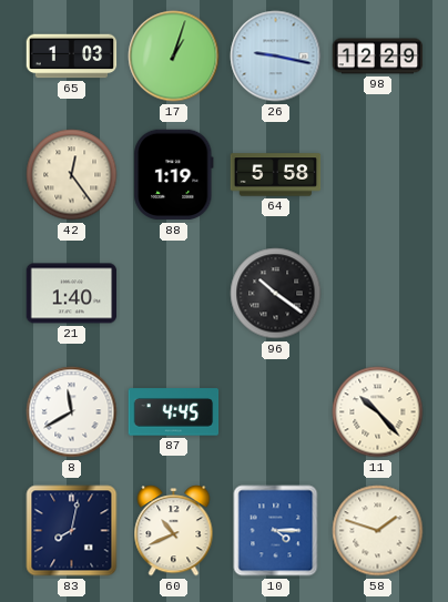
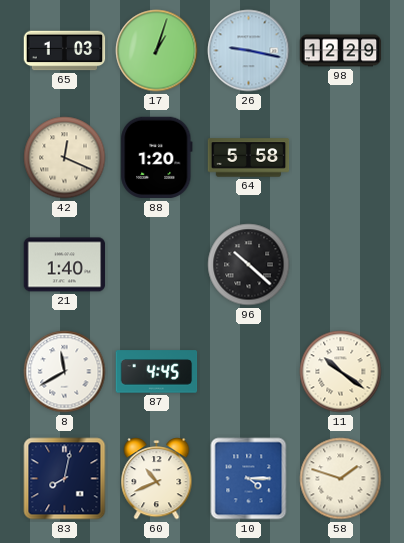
42: 12:24 -> 12:19 (65, 158)
88: 1:19 -> 1:20 (157, 158)
96: 10:21 -> 10:22 (249, 265)
11: 10:23 -> 10:21 (341, 372)
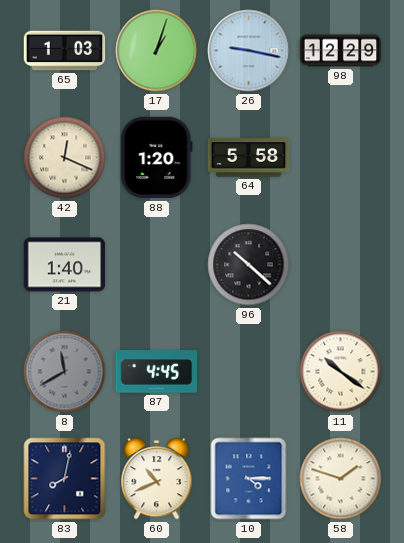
8 dial: white -> grey (65, 372)
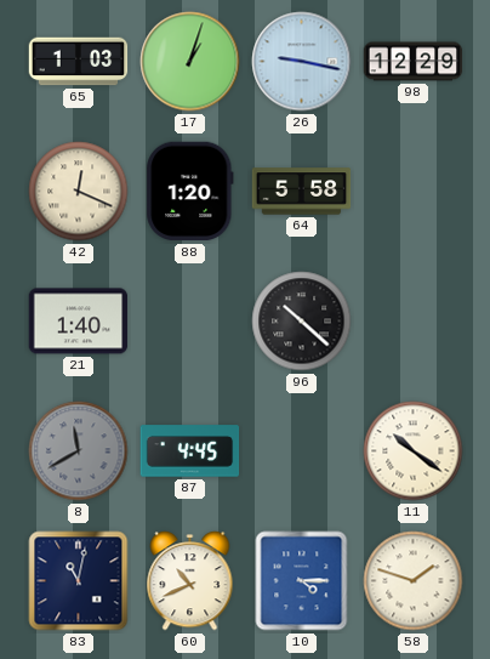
83: 8:02 -> 11:02 (79, 581)
